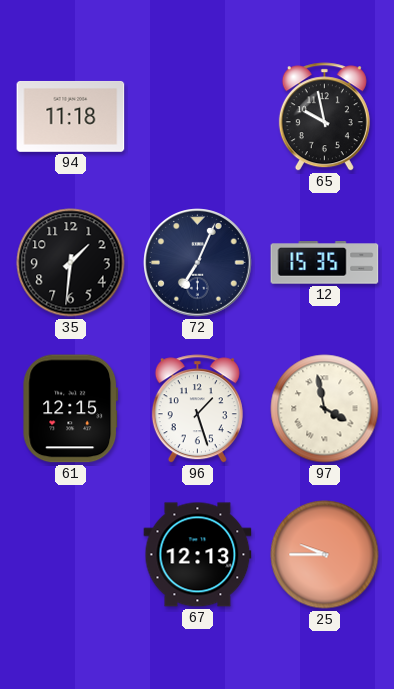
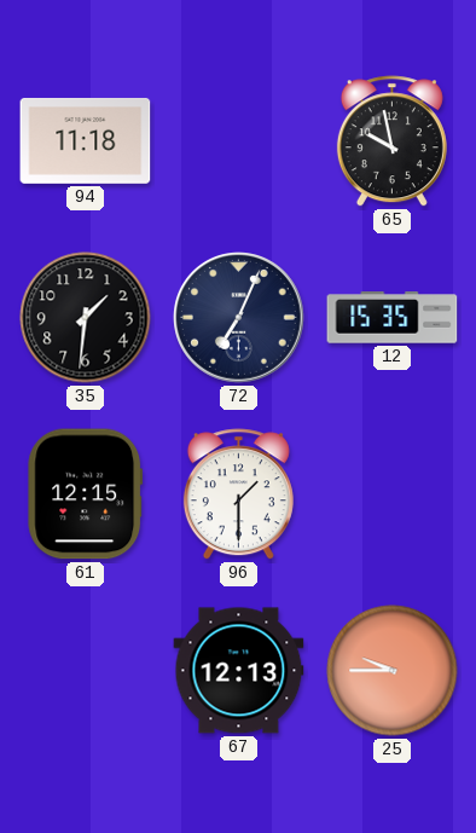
96: 1:27 -> 1:30 (238, 494)
97: 3:58 -> none (325, 409)
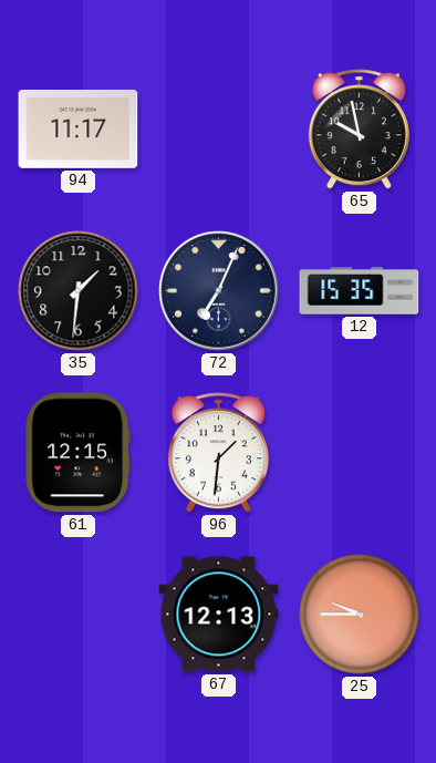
94: 11:18 -> 11:17 (79, 128)
96: 1:30 -> 1:31 (218, 453)
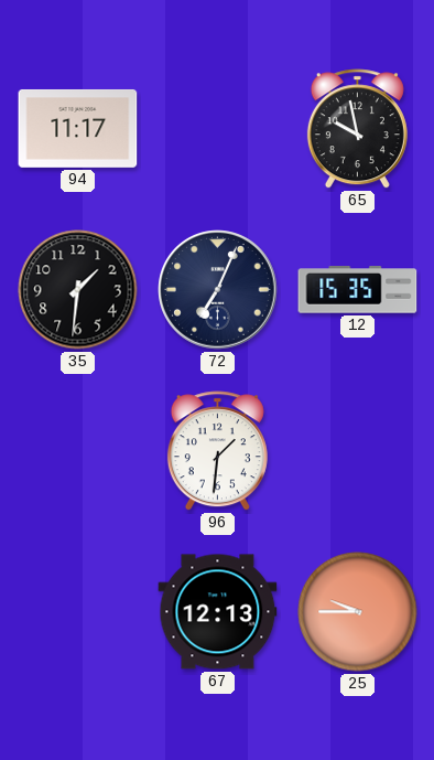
61: 12:15 -> none (79, 453)
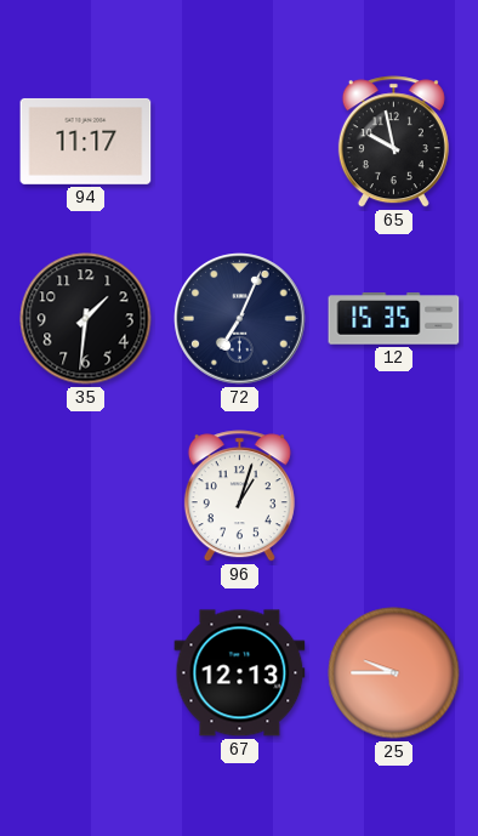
96: 1:31 -> 1:03 (239, 496)
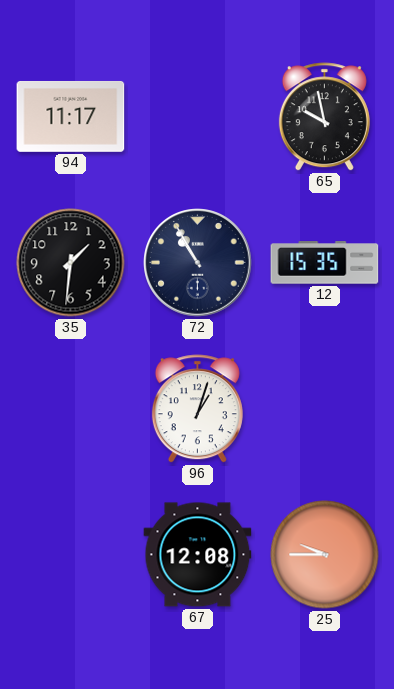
72: 7:04 -> 10:55 (198, 263)
67: 12:13 -> 12:08 (198, 555)
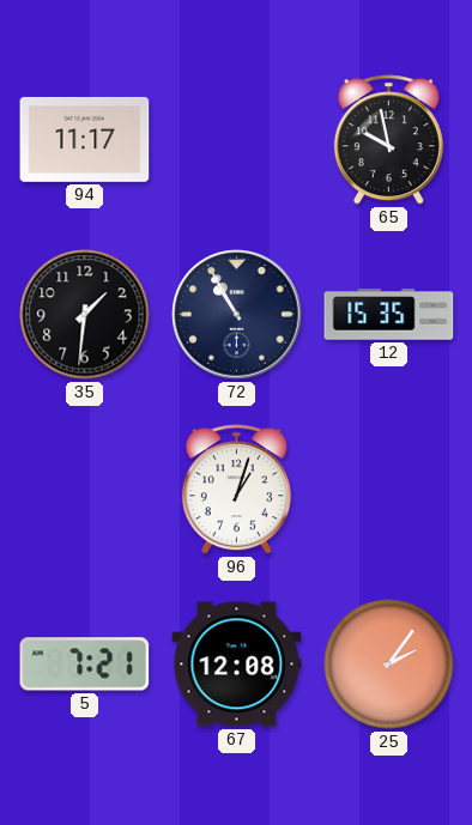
5: none -> 7:21 (85, 665)
25: 9:45 -> 2:06 (389, 665)
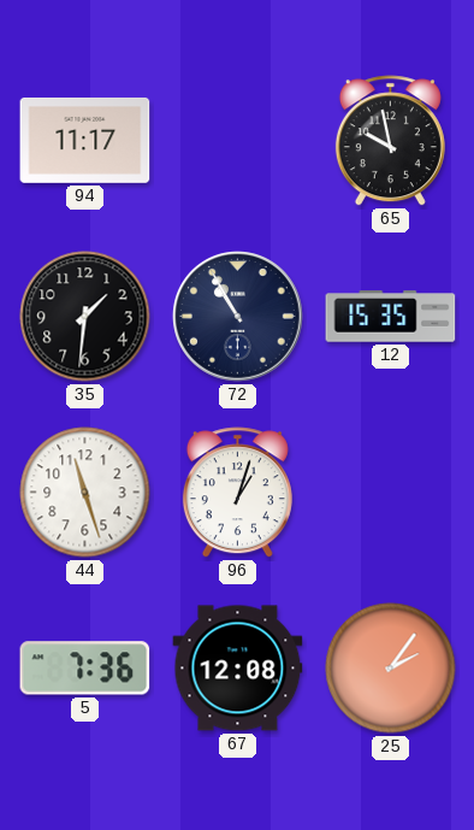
44: none -> 11:27 (85, 493)
5: 7:21 -> 7:36 (85, 669)
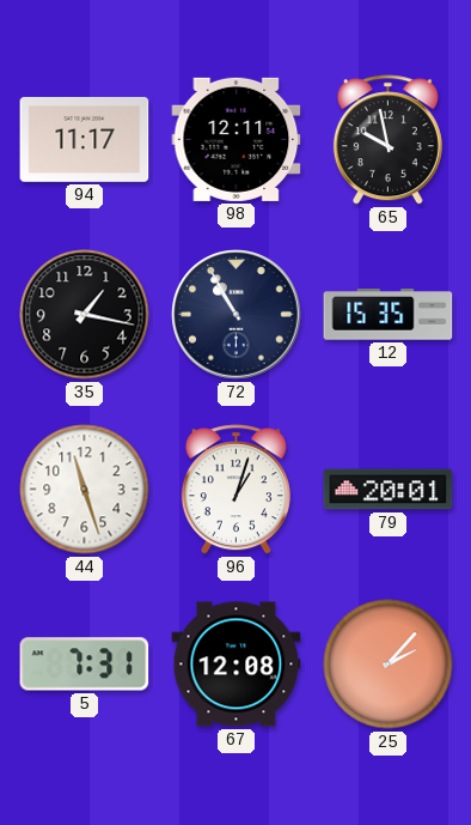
98: none -> 12:11 (237, 139)
35: 1:31 -> 1:17 (85, 315)
79: none -> 20:01 (389, 490)
5: 7:36 -> 7:31 (85, 665)
25: 2:06 -> 2:07 (389, 665)
